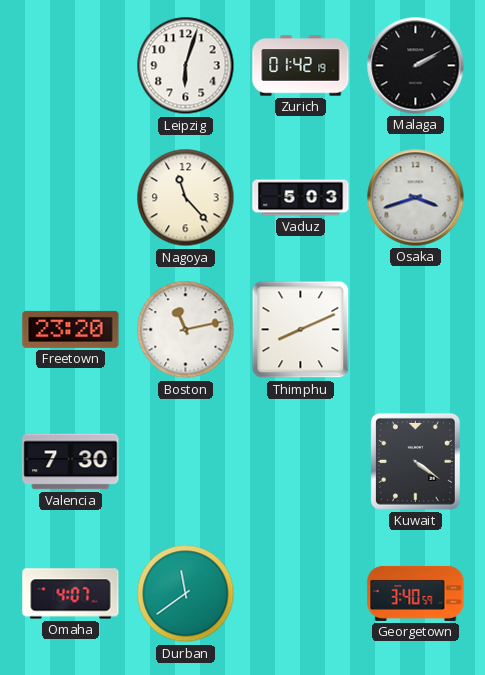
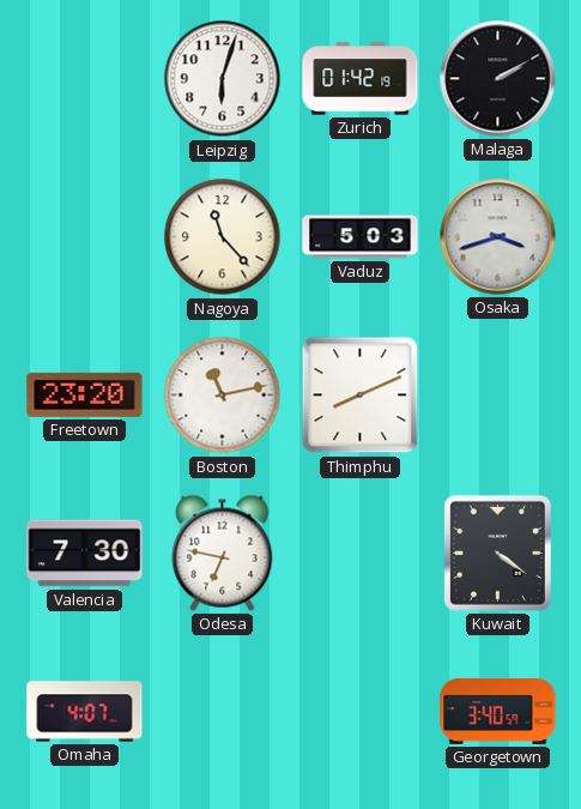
Odesa: none -> 6:47 (223, 553)
Durban: 11:39 -> none (186, 594)
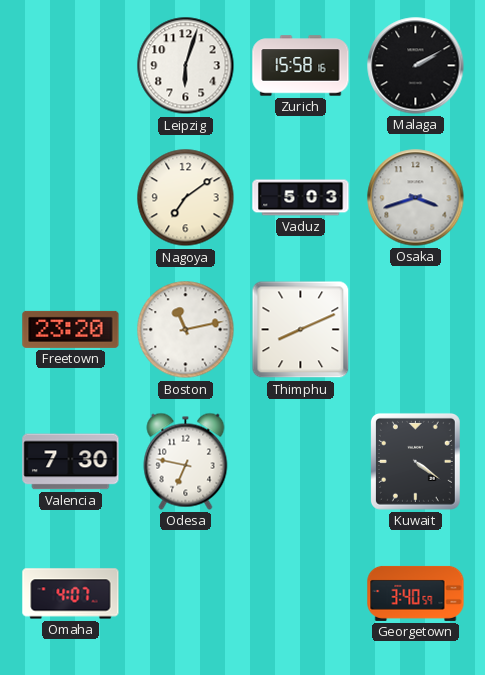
Zurich: 01:42 -> 15:58 (301, 66)
Nagoya: 11:23 -> 7:09 (186, 198)
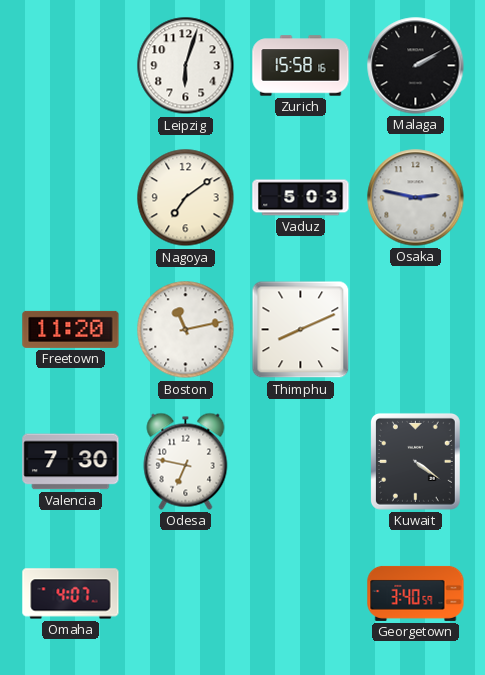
Osaka: 3:42 -> 2:47 (416, 198)
Freetown: 23:20 -> 11:20 (71, 329)
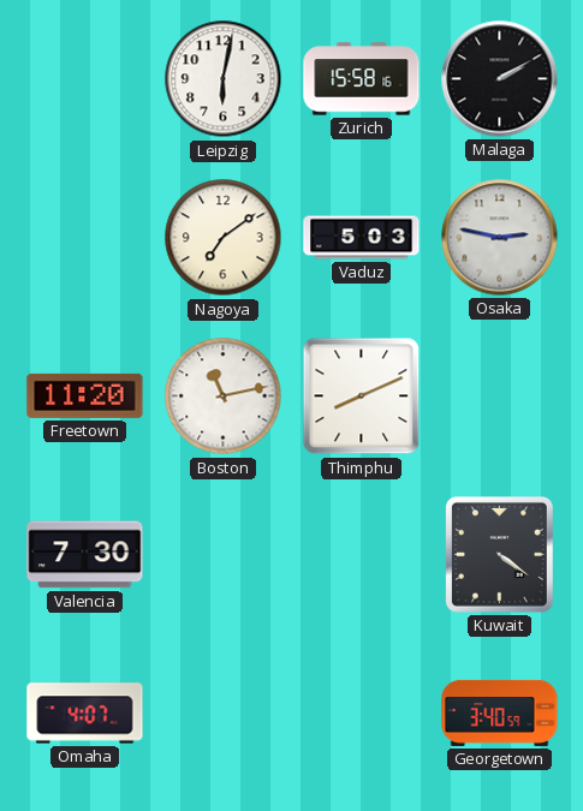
Leipzig: 6:03 -> 6:02 (224, 79)
Odesa: 6:47 -> none (186, 461)
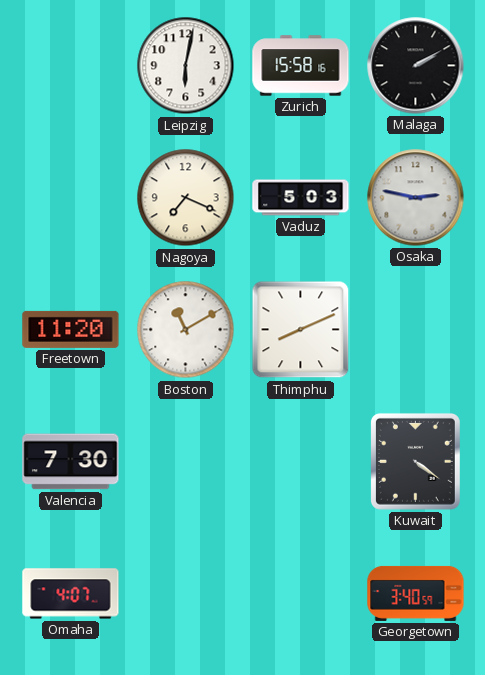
Nagoya: 7:09 -> 7:19 (186, 198)
Boston: 11:13 -> 11:10 (186, 330)
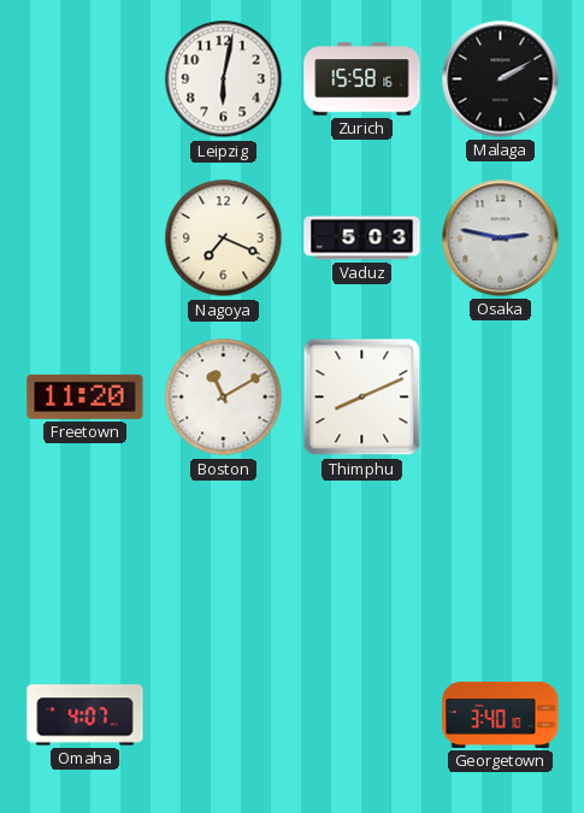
Valencia: 7:30 -> none (71, 462)
Kuwait: 4:21 -> none (415, 461)
Georgetown: 3:40:59 -> 3:40:10 (501, 714)
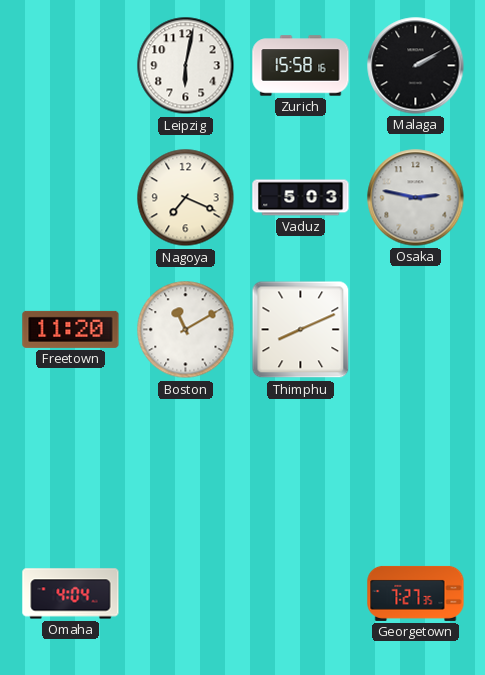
Omaha: 4:07 -> 4:04 (71, 594)
Georgetown: 3:40 -> 7:27 (416, 593)
